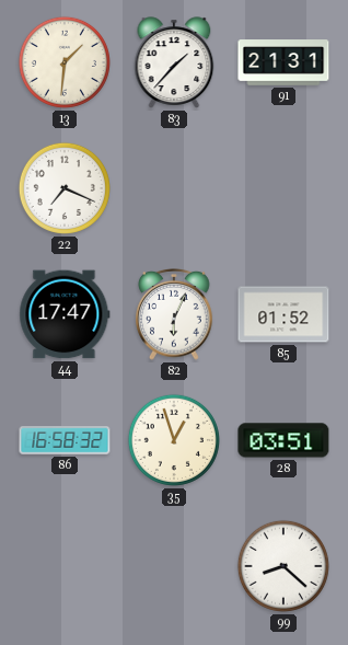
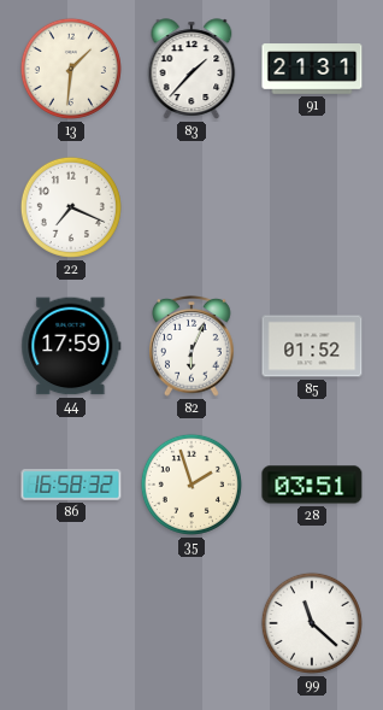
44: 17:47 -> 17:59 (71, 346)
35: 12:57 -> 1:57 (191, 485)
99: 8:22 -> 11:22 (312, 623)
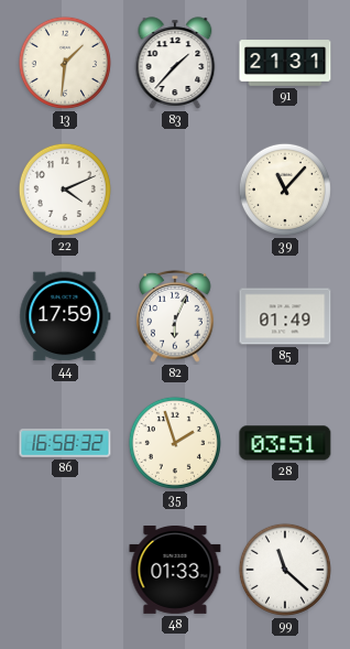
22: 7:19 -> 4:11 (65, 190)
39: none -> 11:07 (285, 190)
85: 01:52 -> 01:49 (285, 316)
48: none -> 01:33 (175, 570)
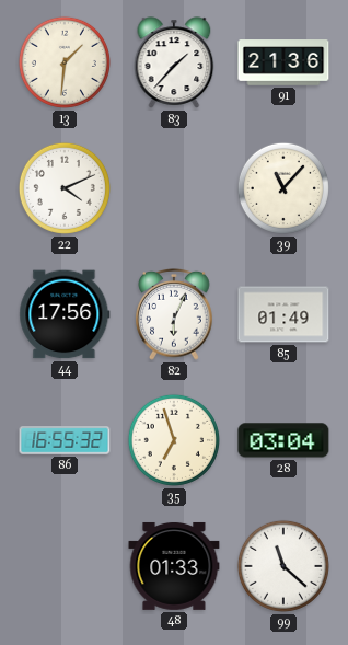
91: 21:31 -> 21:36 (283, 62)
44: 17:59 -> 17:56 (65, 314)
86: 16:58 -> 16:55 (65, 440)
35: 1:57 -> 6:57 (174, 440)
28: 03:51 -> 03:04 (283, 440)
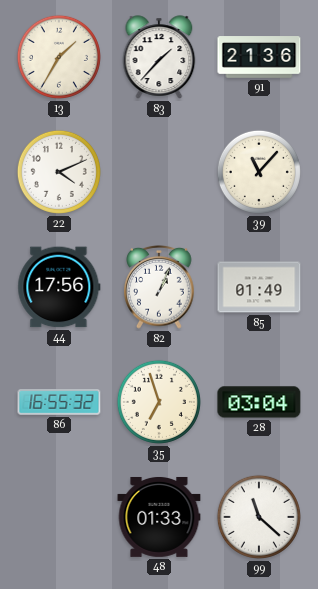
13: 1:31 -> 1:35 (59, 57)
82: 6:04 -> 1:04 (159, 288)
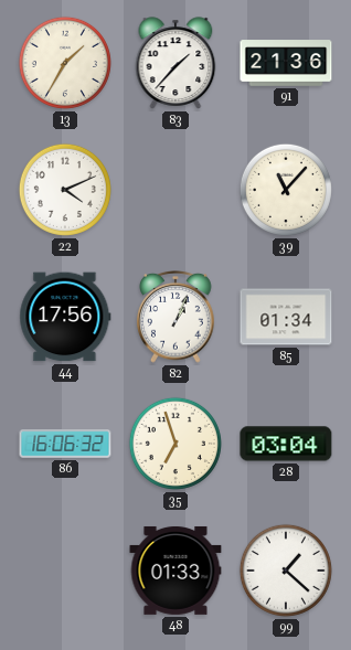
85: 01:49 -> 01:34 (286, 317)
86: 16:55 -> 16:06 (65, 444)
99: 11:22 -> 1:22 (286, 571)
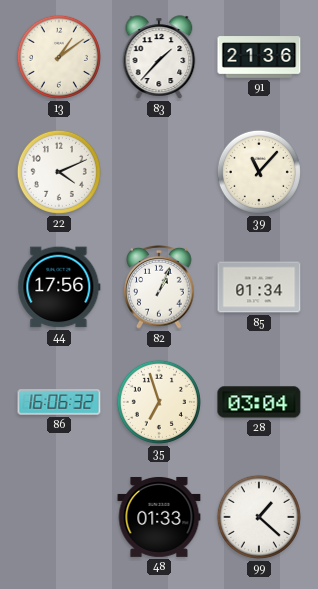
13: 1:35 -> 1:09 (59, 57)
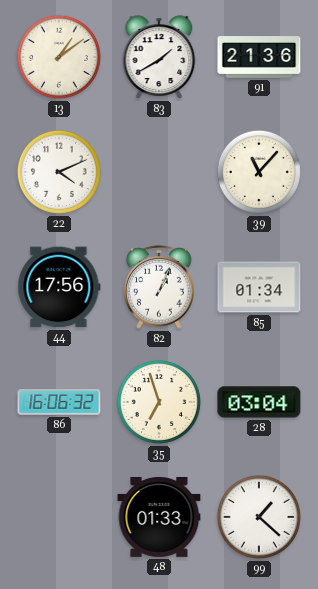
83: 1:37 -> 1:40 (159, 57)
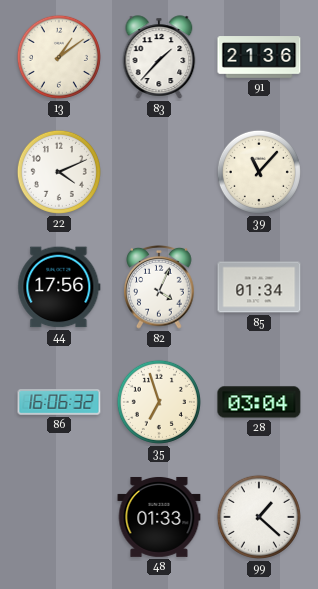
83: 1:40 -> 1:37 (159, 57)
82: 1:04 -> 4:04 (159, 288)
